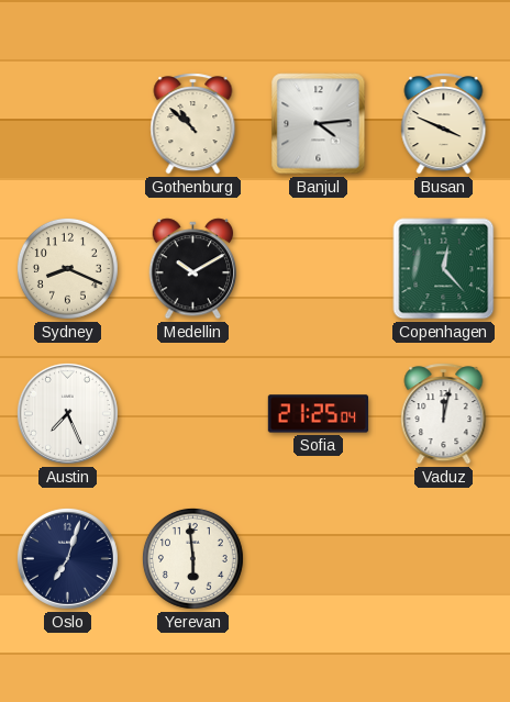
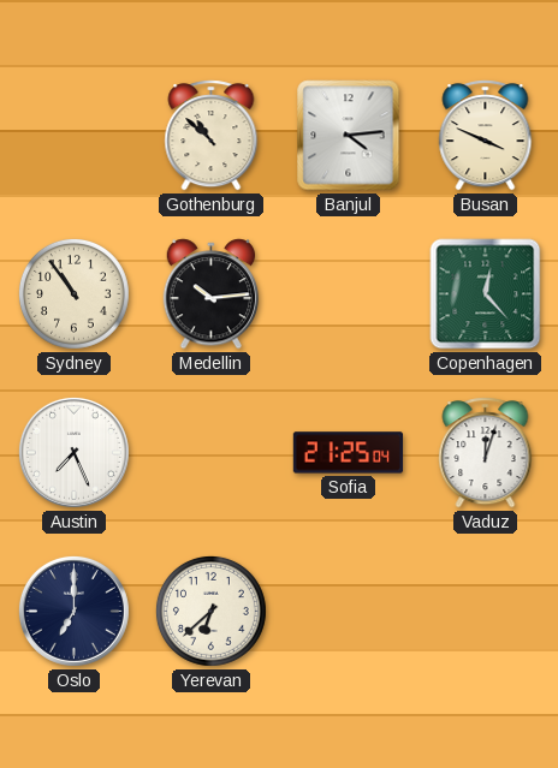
Sydney: 8:19 -> 10:54 (73, 293)
Medellin: 10:10 -> 10:14 (212, 294)
Vaduz: 12:02 -> 12:03 (486, 453)
Oslo: 7:03 -> 7:00 (73, 611)
Yerevan: 5:59 -> 6:38 (210, 611)
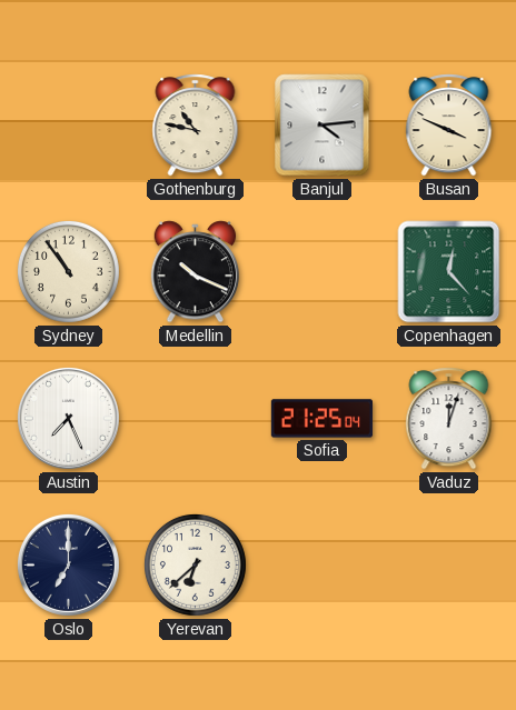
Gothenburg: 10:52 -> 10:47 (196, 126)
Medellin: 10:14 -> 10:19 (196, 272)
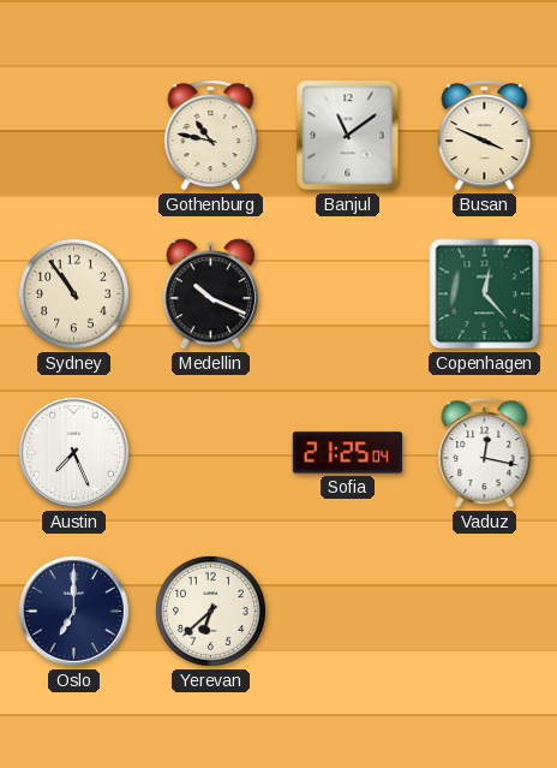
Banjul: 4:14 -> 11:09 (348, 136)
Vaduz: 12:03 -> 12:17 (485, 453)
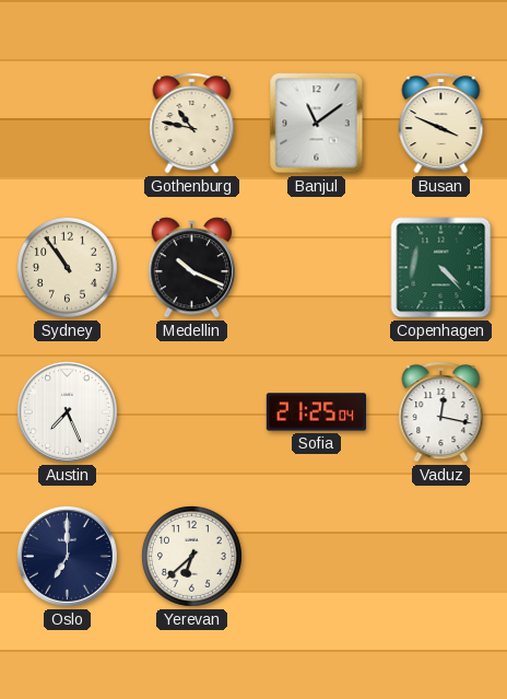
Copenhagen: 12:23 -> 4:23 (441, 268)
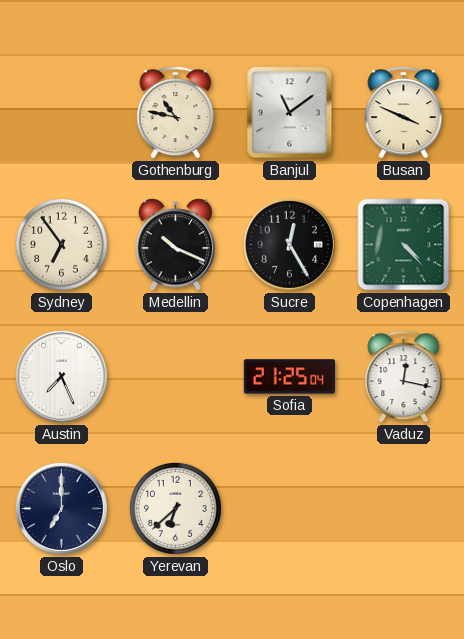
Sydney: 10:54 -> 6:54 (61, 244)
Sucre: none -> 12:25 (289, 244)
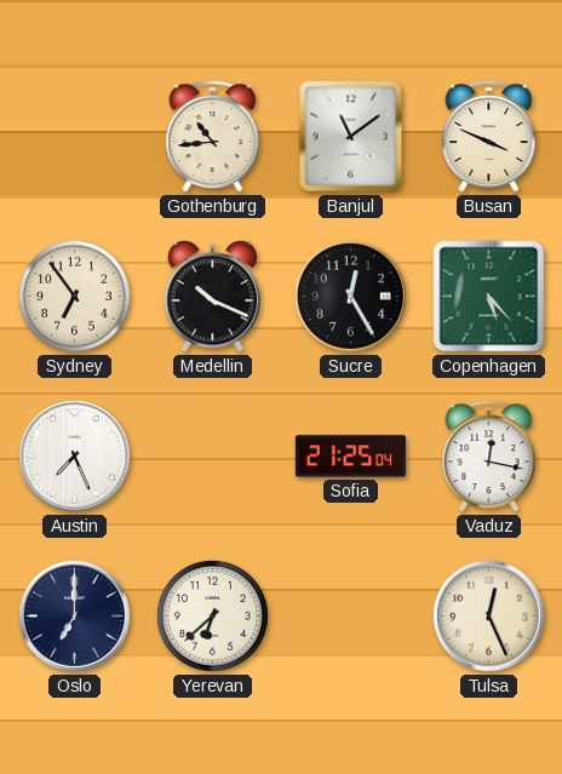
Gothenburg: 10:47 -> 10:44 (213, 137)
Copenhagen: 4:23 -> 5:23 (489, 297)
Tulsa: none -> 12:26 (488, 615)
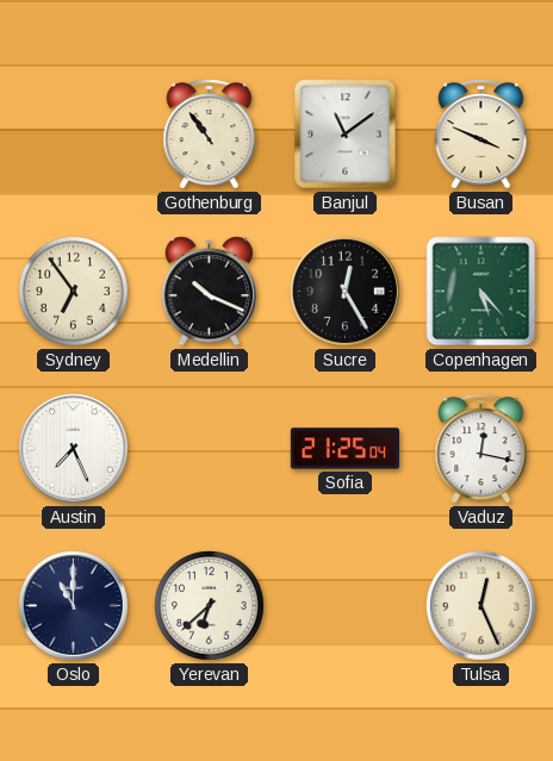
Gothenburg: 10:44 -> 10:54 (210, 135)
Oslo: 7:00 -> 11:00 (73, 605)
